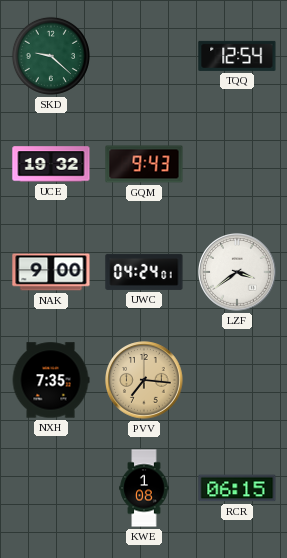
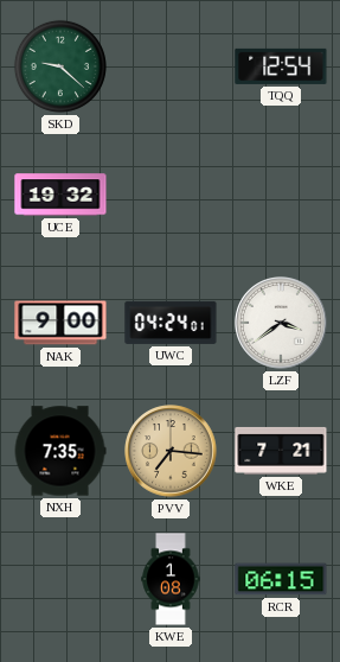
GQM: 9:43 -> none (144, 164)
WKE: none -> 7:21 (281, 451)
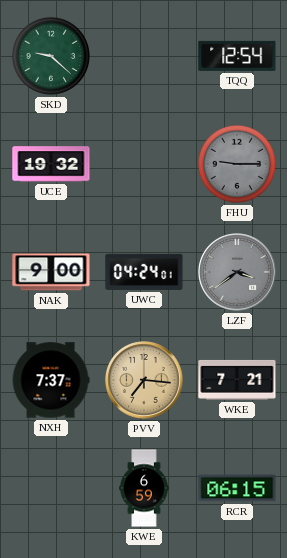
FHU: none -> 9:15 (237, 164)
LZF dial: white -> grey (237, 272)
NXH: 7:35 -> 7:37 (51, 380)
KWE: 1:08 -> 6:59 (144, 488)
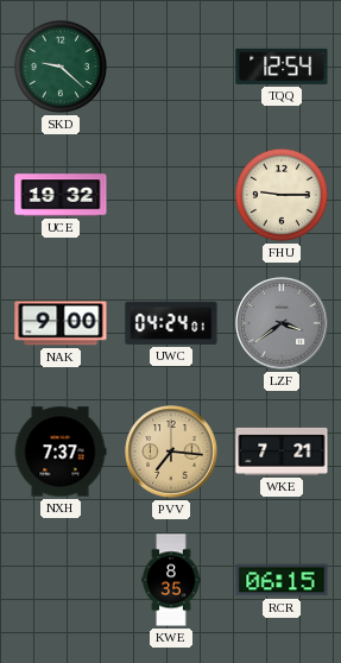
FHU dial: grey -> cream (282, 195)
KWE: 6:59 -> 8:35 (171, 580)
